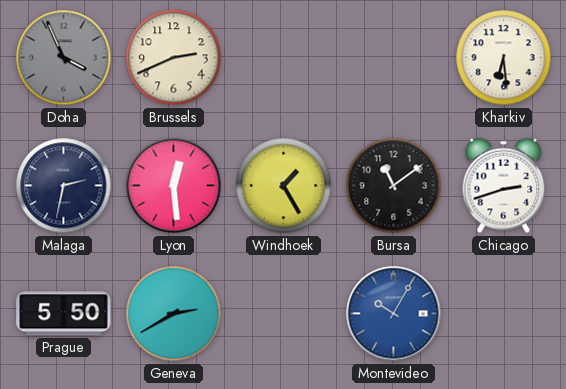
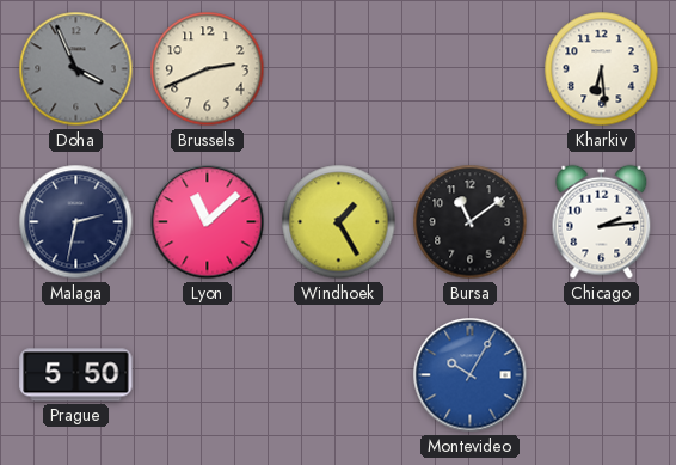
Lyon: 12:29 -> 11:08 (208, 222)
Chicago: 2:42 -> 2:14 (602, 222)
Geneva: 2:40 -> none (174, 314)
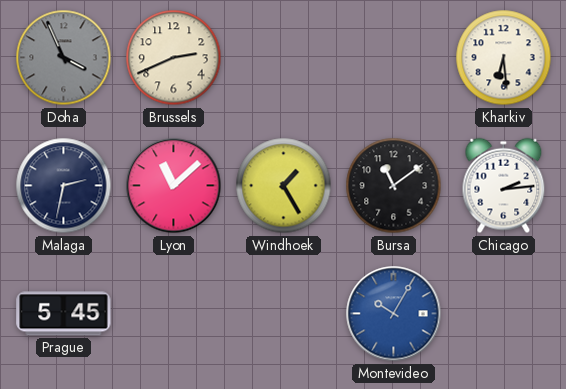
Prague: 5:50 -> 5:45 (64, 314)
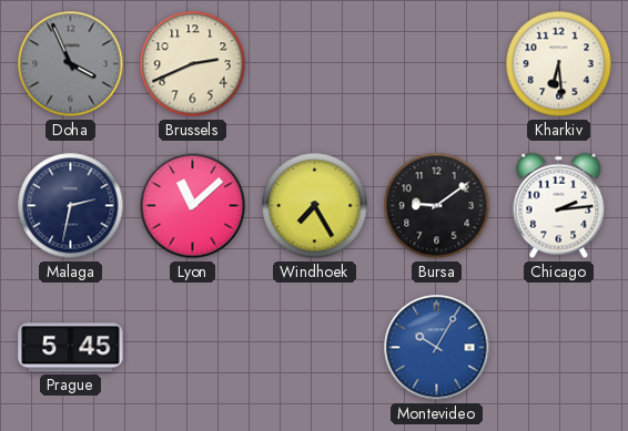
Windhoek: 1:25 -> 7:25 (315, 206)
Bursa: 11:09 -> 9:09 (437, 206)
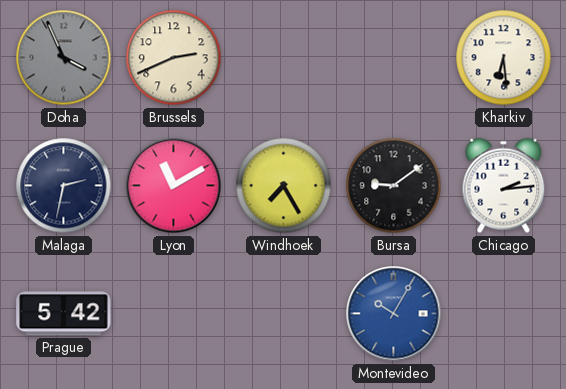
Lyon: 11:08 -> 11:10 (174, 186)
Prague: 5:45 -> 5:42 (64, 314)
